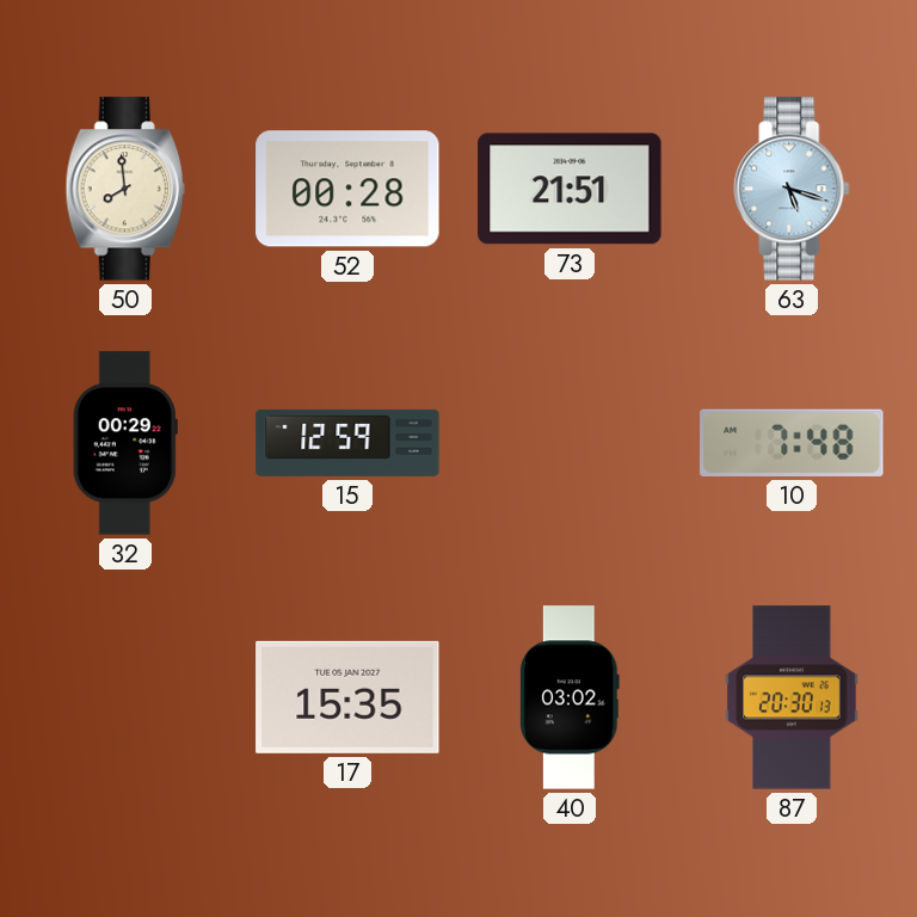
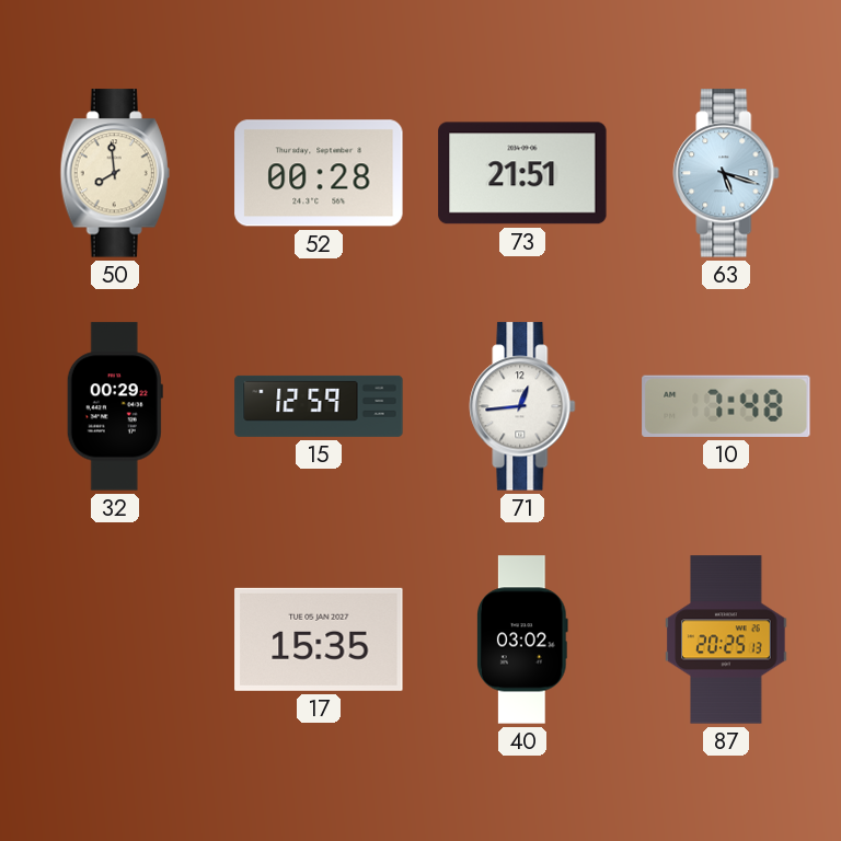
71: none -> 12:44 (522, 406)
87: 20:30 -> 20:25 (726, 640)
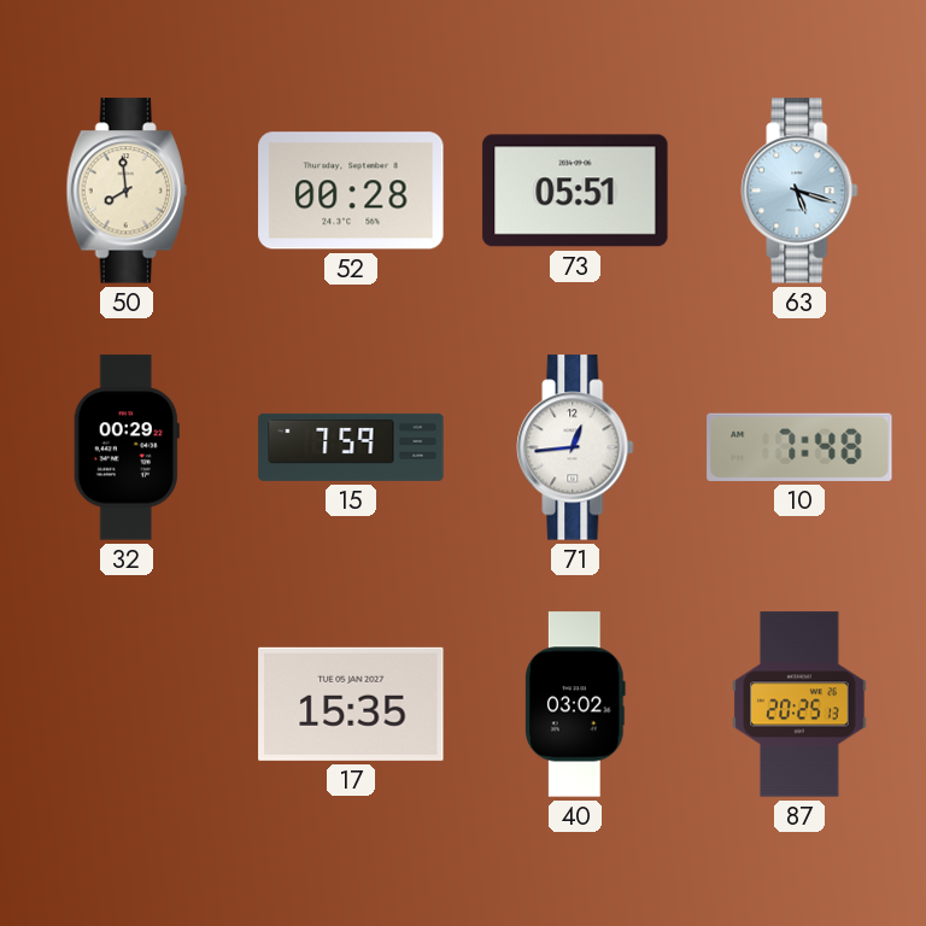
73: 21:51 -> 05:51 (575, 191)
15: 12:59 -> 7:59 (351, 447)
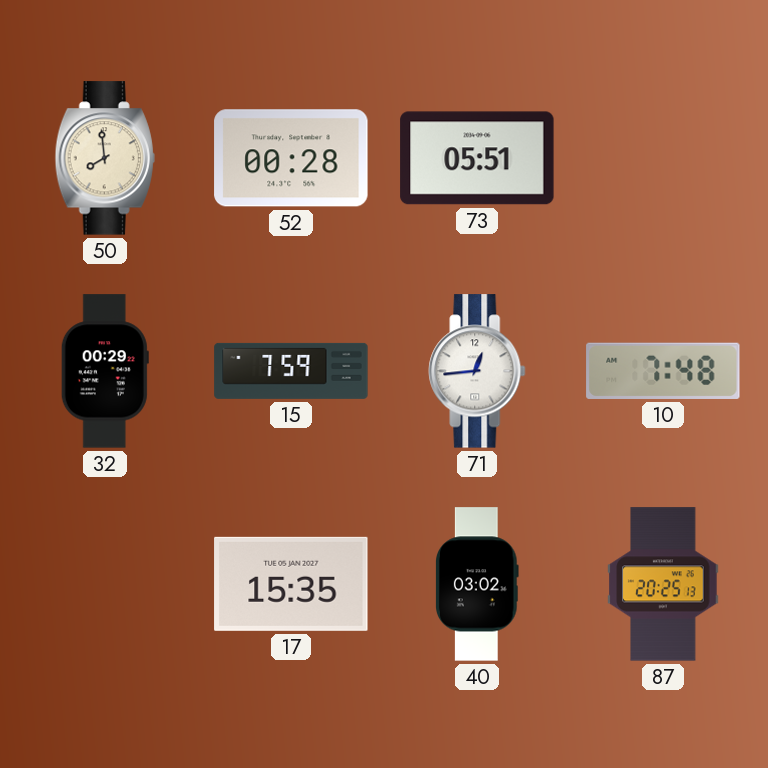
63: 5:18 -> none (799, 191)
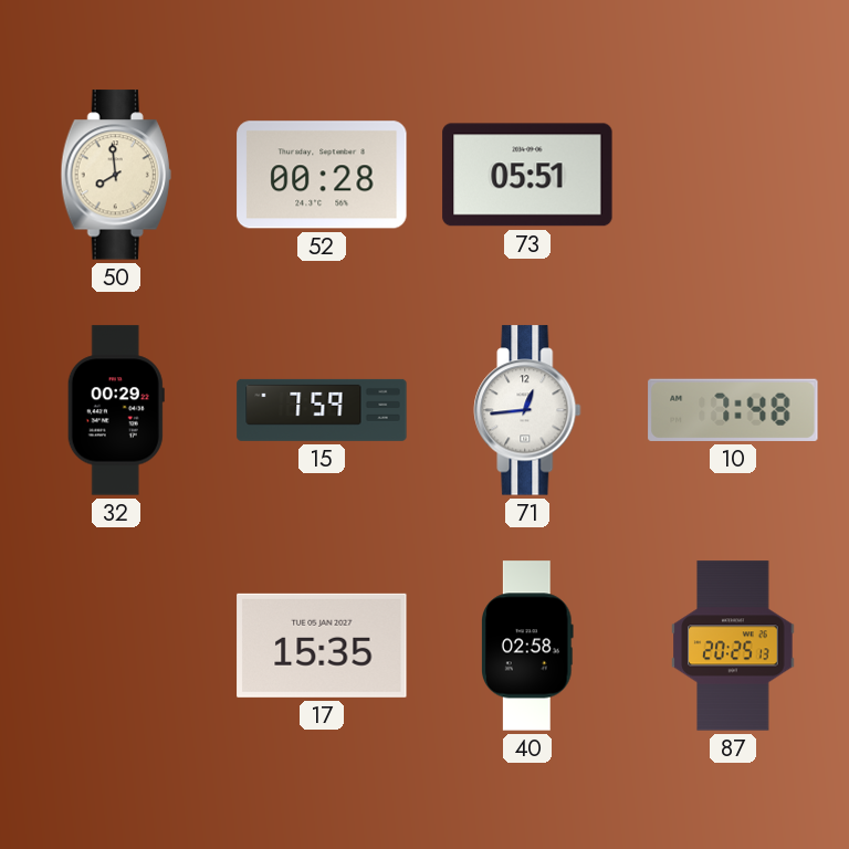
40: 03:02 -> 02:58 (528, 646)
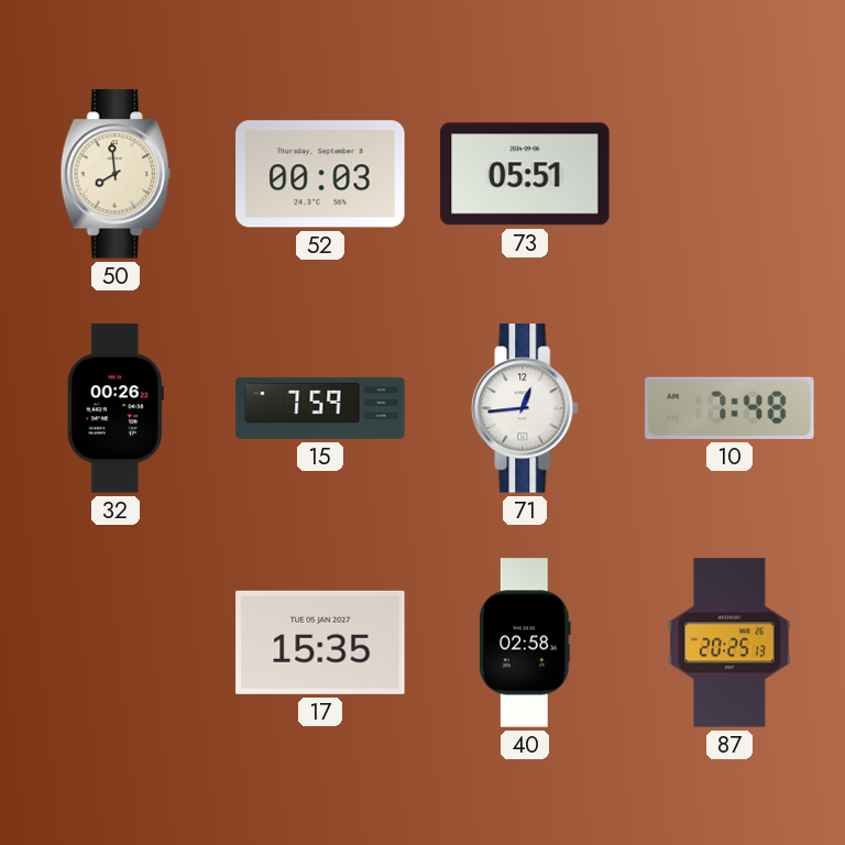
52: 00:28 -> 00:03 (320, 174)
32: 00:29 -> 00:26 (116, 408)
